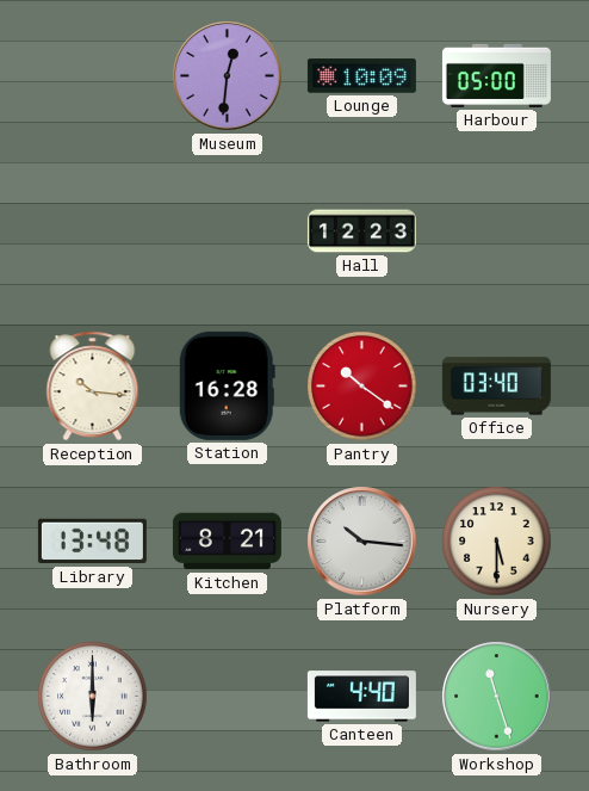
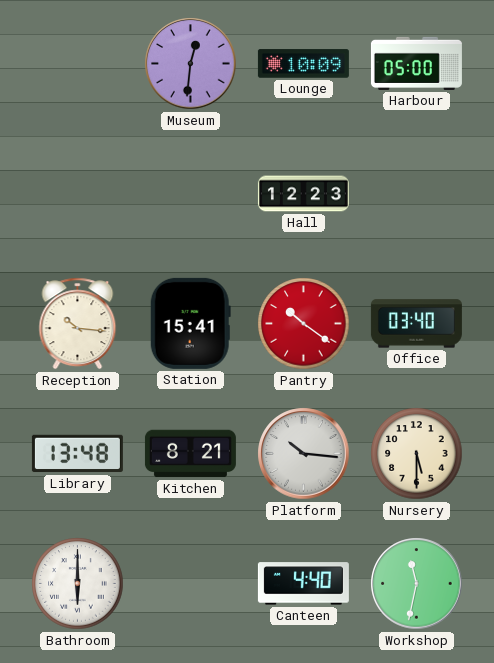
Station: 16:28 -> 15:41 (190, 323)
Workshop: 11:27 -> 11:32 (417, 584)
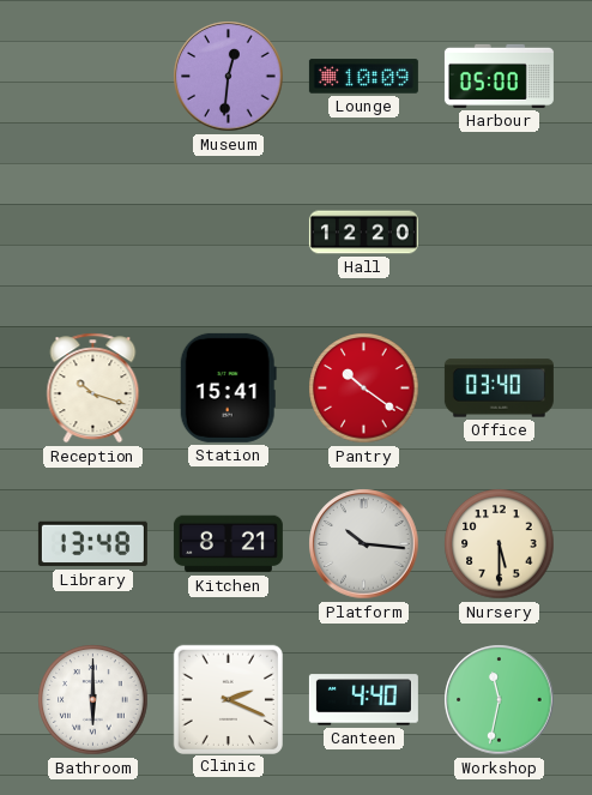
Hall: 12:23 -> 12:20 (363, 233)
Reception: 10:16 -> 10:18 (93, 389)
Clinic: none -> 2:19 (228, 699)
